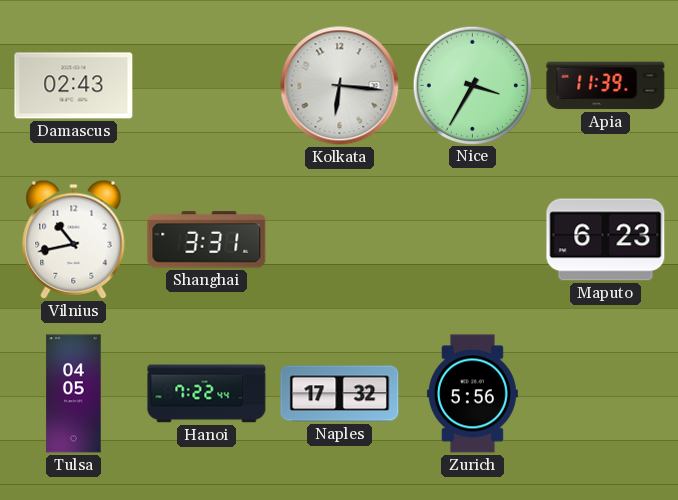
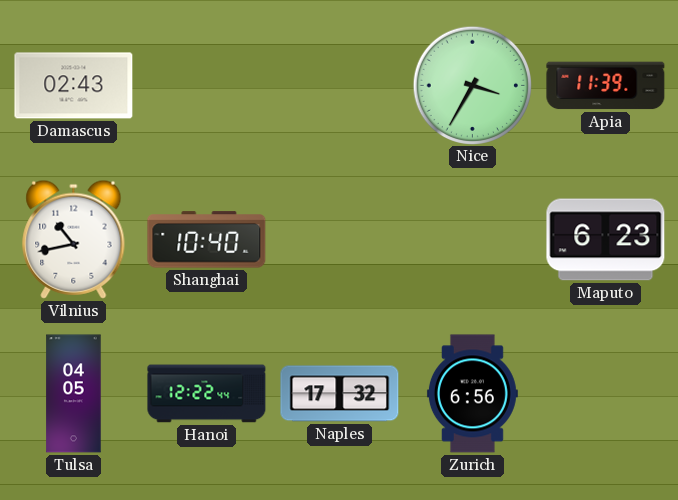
Kolkata: 6:16 -> none (340, 86)
Shanghai: 3:31 -> 10:40 (207, 240)
Hanoi: 7:22 -> 12:22 (207, 394)
Zurich: 5:56 -> 6:56 (472, 394)
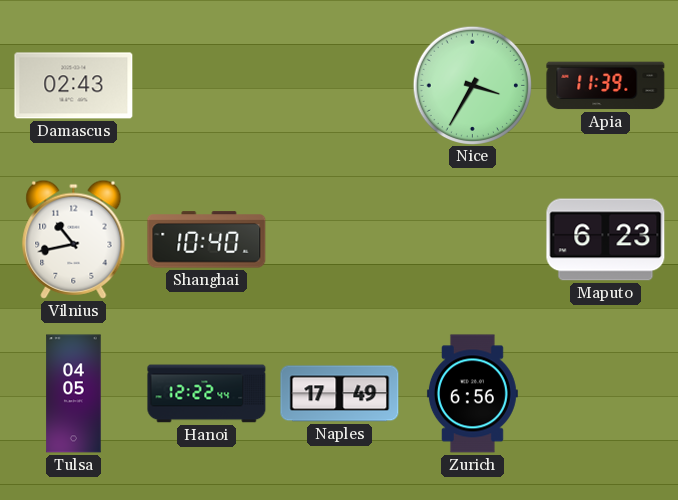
Naples: 17:32 -> 17:49 (340, 394)
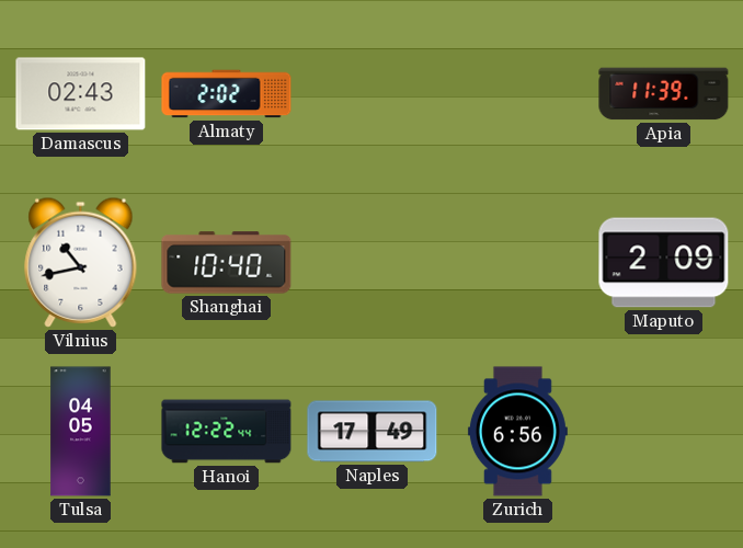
Almaty: none -> 2:02 (227, 94)
Nice: 3:35 -> none (472, 85)
Maputo: 6:23 -> 2:09 (664, 263)
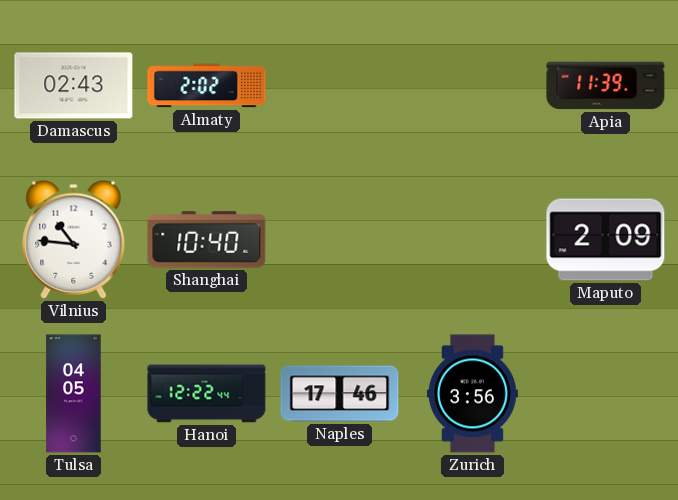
Vilnius: 10:43 -> 10:46 (74, 239)
Naples: 17:49 -> 17:46 (340, 394)
Zurich: 6:56 -> 3:56 (472, 394)
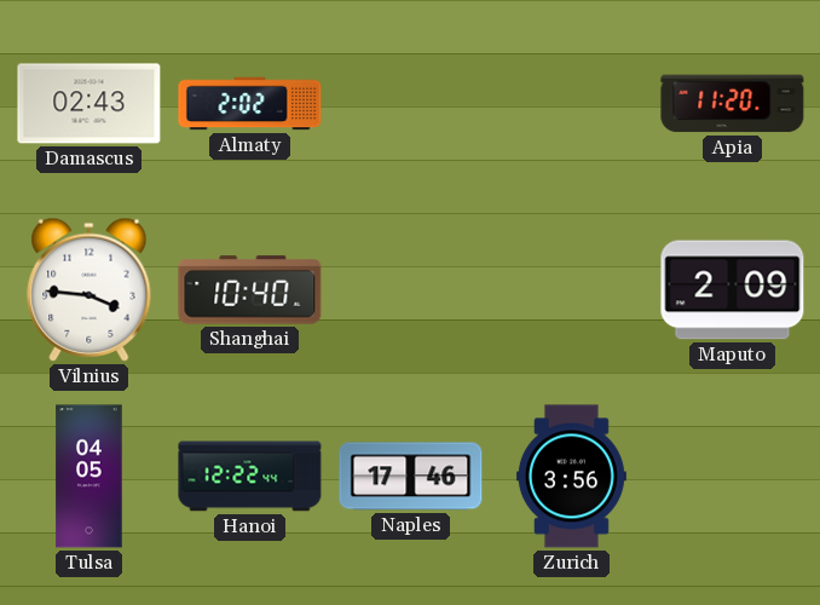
Apia: 11:39 -> 11:20 (733, 104)
Vilnius: 10:46 -> 3:46 (89, 289)
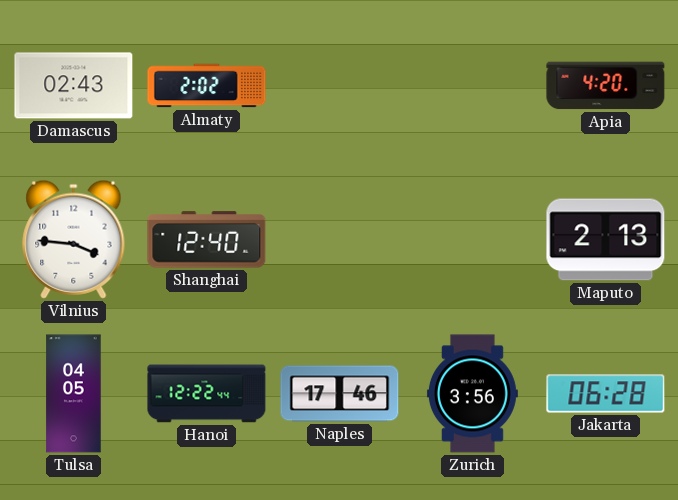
Apia: 11:20 -> 4:20 (606, 86)
Shanghai: 10:40 -> 12:40 (207, 240)
Maputo: 2:09 -> 2:13 (606, 240)
Jakarta: none -> 06:28 (606, 394)
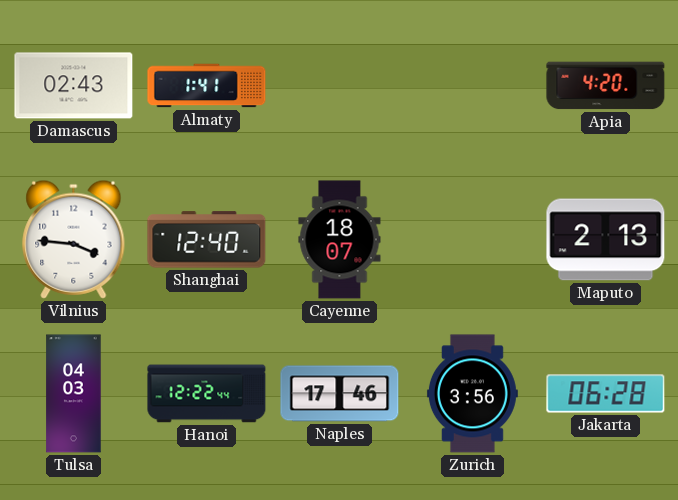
Almaty: 2:02 -> 1:41 (207, 86)
Cayenne: none -> 18:07 (340, 240)
Tulsa: 04:05 -> 04:03 (74, 394)
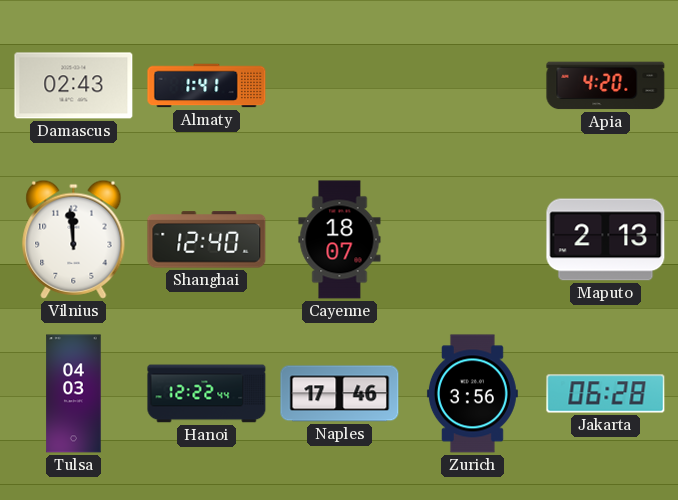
Vilnius: 3:46 -> 11:59 (74, 239)
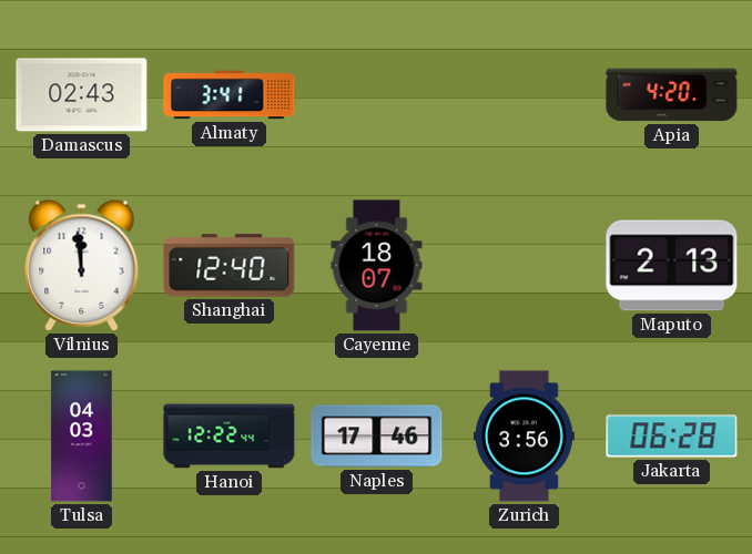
Almaty: 1:41 -> 3:41 (230, 95)
